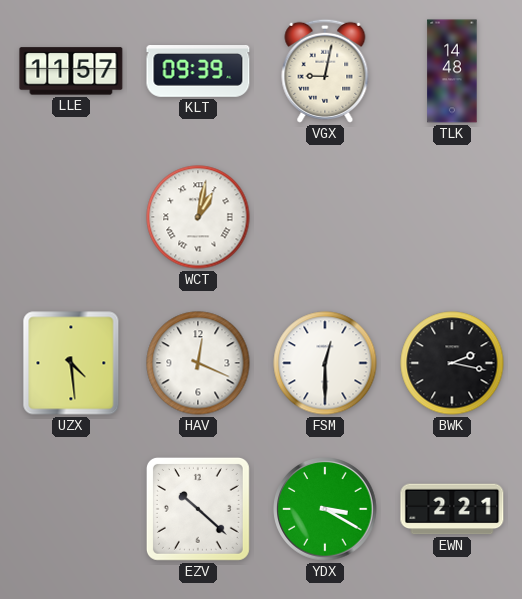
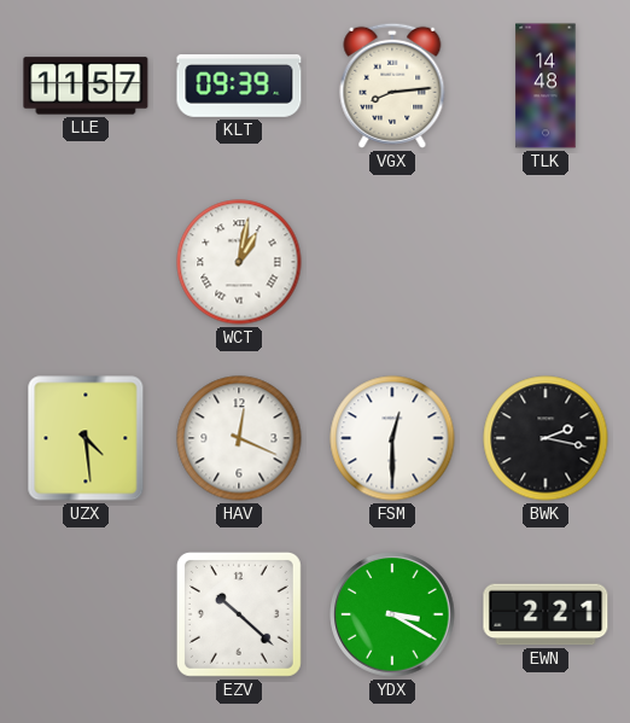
VGX: 9:02 -> 8:14 (392, 86)
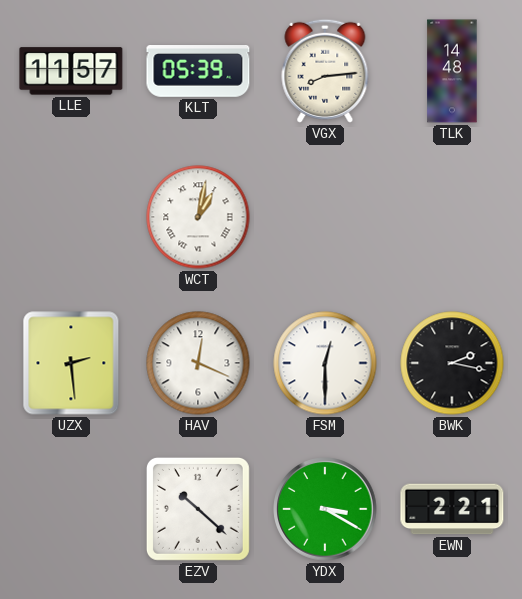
KLT: 09:39 -> 05:39 (198, 72)
UZX: 4:29 -> 2:29 (71, 363)
